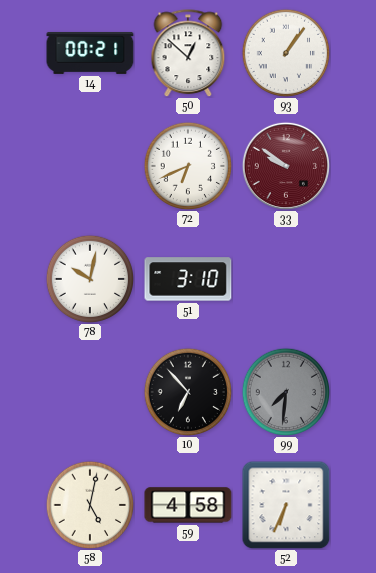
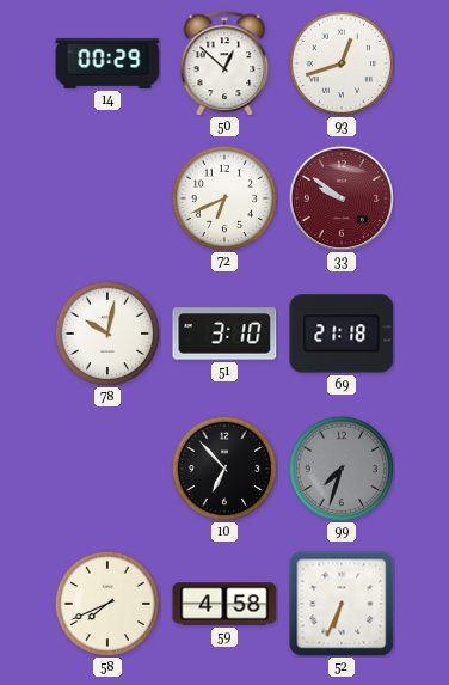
14: 00:21 -> 00:29 (107, 63)
93: 1:06 -> 12:42 (340, 62)
69: none -> 21:18 (342, 334)
99: 7:31 -> 7:33 (340, 467)
58: 5:02 -> 7:41 (106, 603)
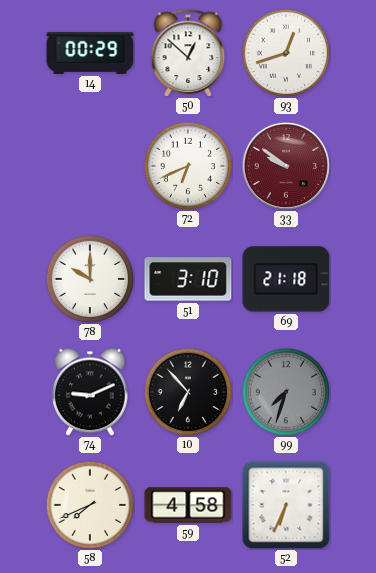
78: 10:02 -> 10:00 (89, 278)
74: none -> 9:11 (91, 392)
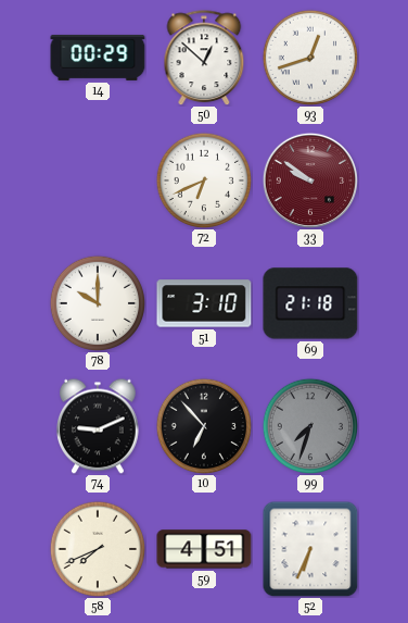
59: 4:58 -> 4:51 (204, 549)
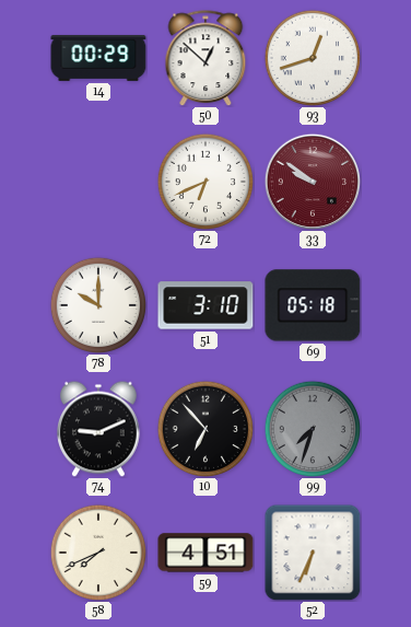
69: 21:18 -> 05:18 (313, 305)
